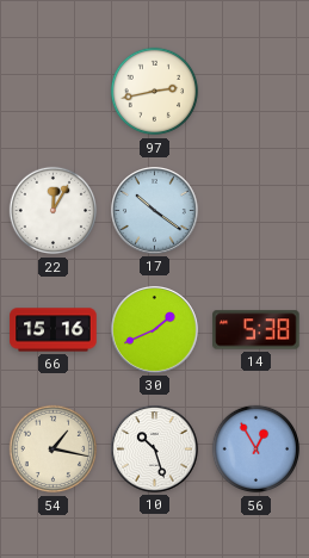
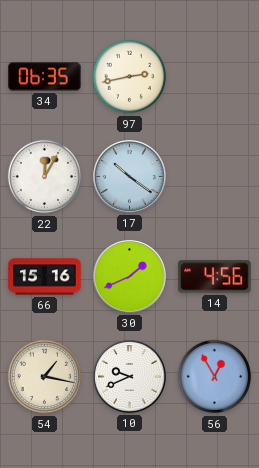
34: none -> 06:35 (45, 77)
14: 5:38 -> 4:56 (215, 277)
10: 10:27 -> 9:41 (130, 377)
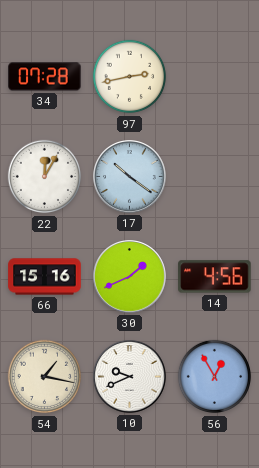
34: 06:35 -> 07:28 (45, 77)
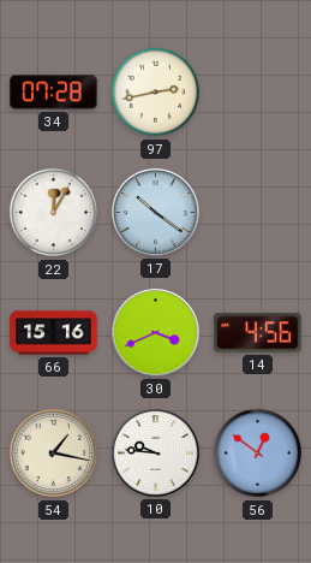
30: 1:41 -> 3:41 (156, 333)
10: 9:41 -> 9:46 (156, 454)
56: 12:55 -> 12:51 (258, 454)
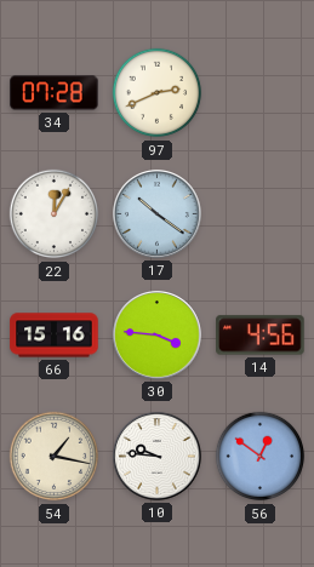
97: 2:43 -> 2:41 (158, 93)
30: 3:41 -> 3:46 (158, 336)
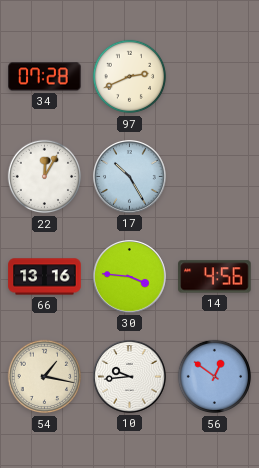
17: 10:21 -> 10:25 (130, 177)
66: 15:16 -> 13:16 (45, 277)
10: 9:46 -> 9:44 (130, 377)
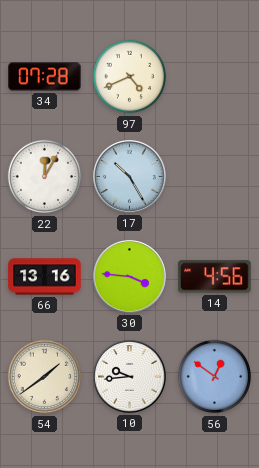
97: 2:41 -> 4:41 (130, 77)
54: 1:17 -> 1:39 (45, 377)
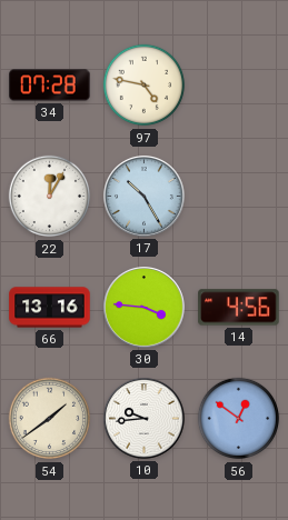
97: 4:41 -> 4:47 (145, 86)
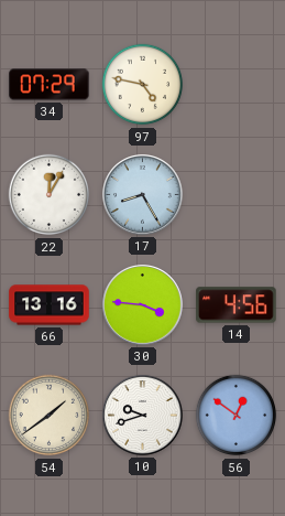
34: 07:28 -> 07:29 (50, 85)
17: 10:25 -> 8:25 (143, 195)
10: 9:44 -> 9:42 (143, 416)
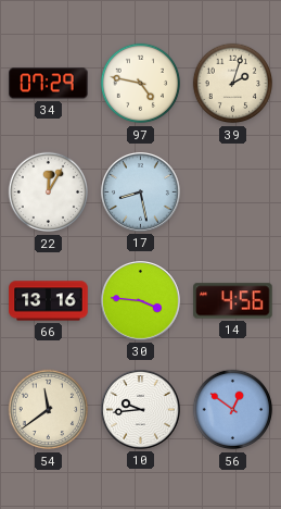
39: none -> 2:03 (233, 84)
17: 8:25 -> 8:28 (141, 193)
54: 1:39 -> 11:39 (49, 410)
10: 9:42 -> 9:44 (141, 410)
